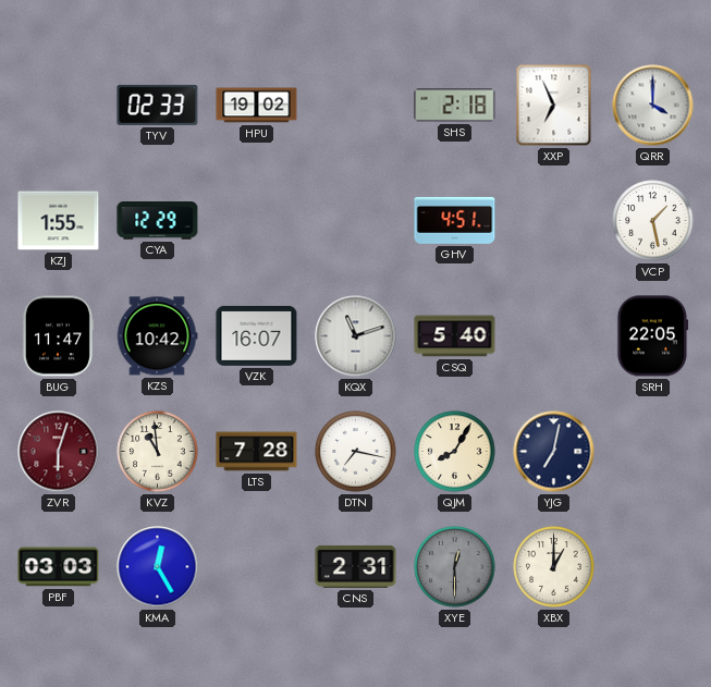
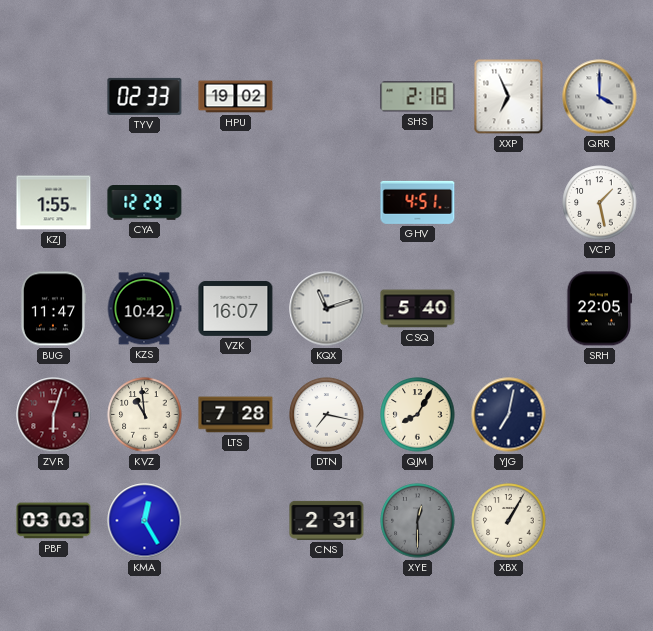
XBX: 1:00 -> 1:05 (509, 521)
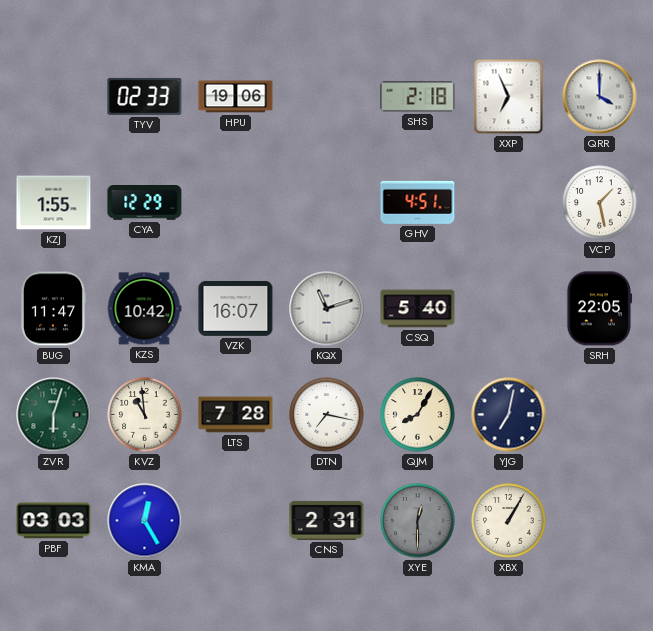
HPU: 19:02 -> 19:06 (236, 97)
ZVR dial: burgundy -> green (54, 415)
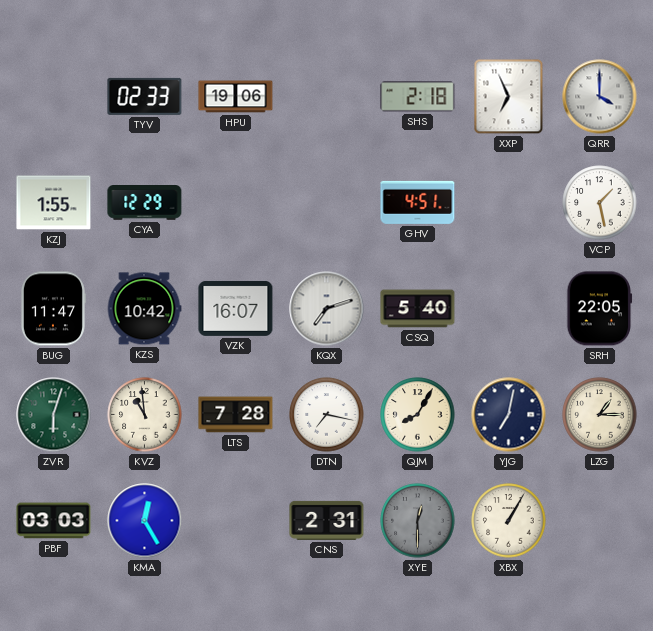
KQX: 11:12 -> 7:12 (327, 309)
LZG: none -> 1:15 (600, 415)
